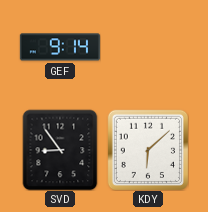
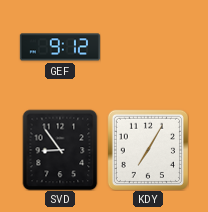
GEF: 9:14 -> 9:12 (60, 47)
KDY: 6:08 -> 7:05 (147, 149)
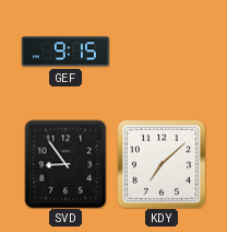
GEF: 9:12 -> 9:15 (65, 51)
KDY: 7:05 -> 7:08 (160, 163)
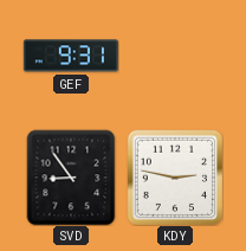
GEF: 9:15 -> 9:31 (71, 56)
KDY: 7:08 -> 2:47 (174, 176)
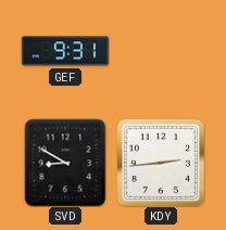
SVD: 8:54 -> 8:50 (65, 163)
KDY: 2:47 -> 2:44 (160, 162)
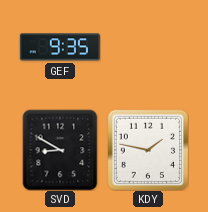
GEF: 9:31 -> 9:35 (60, 47)
KDY: 2:44 -> 1:47 (147, 149)
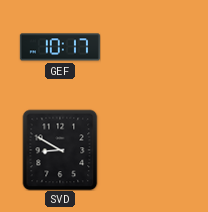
GEF: 9:35 -> 10:17 (60, 47)
KDY: 1:47 -> none (147, 149)
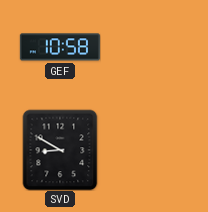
GEF: 10:17 -> 10:58 (60, 47)
